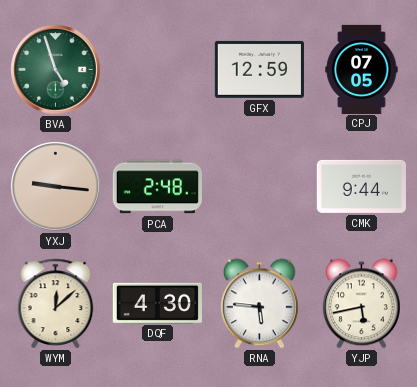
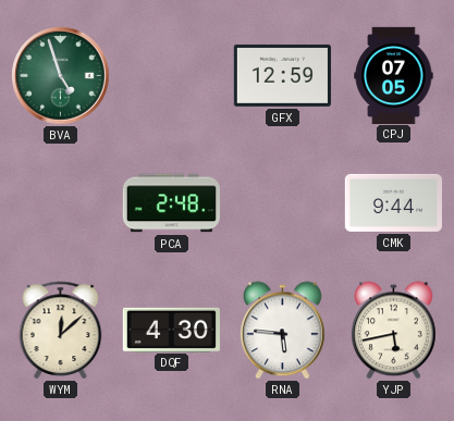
YXJ: 9:16 -> none (56, 187)
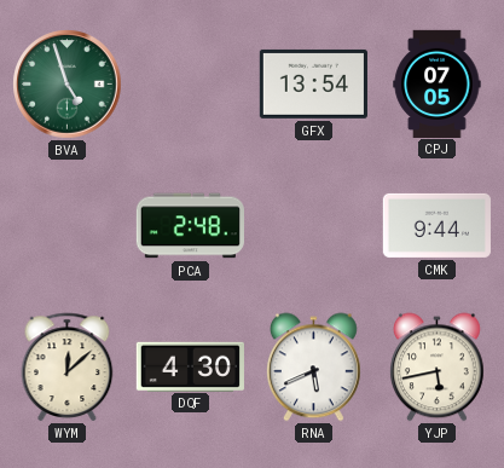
GFX: 12:59 -> 13:54 (313, 83)
RNA: 5:46 -> 5:41 (313, 368)
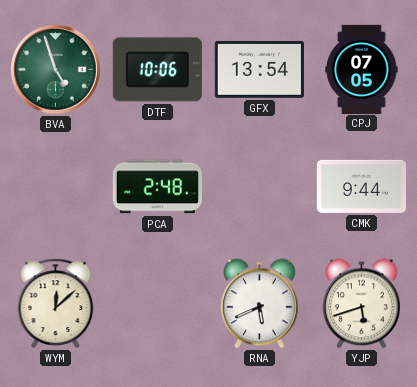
DTF: none -> 10:06 (157, 70)
DQF: 4:30 -> none (190, 366)
YJP: 5:43 -> 5:42 (361, 304)
